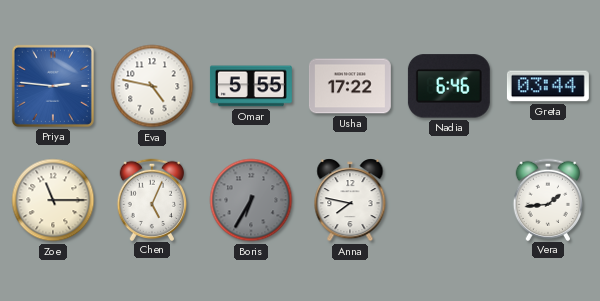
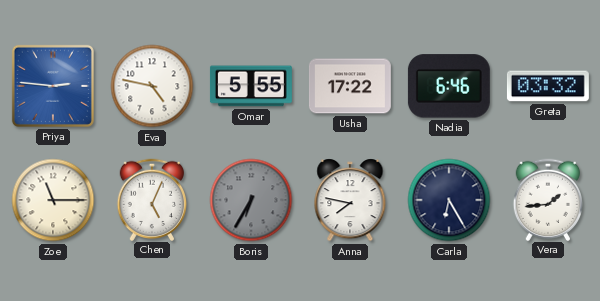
Greta: 03:44 -> 03:32 (548, 86)
Carla: none -> 6:25 (449, 200)
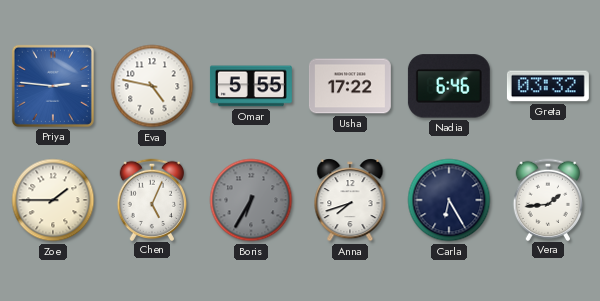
Zoe: 11:15 -> 1:45 (53, 200)
Anna: 7:47 -> 7:42 (350, 200)
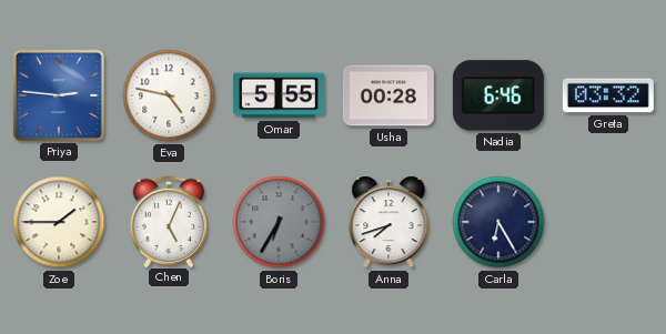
Usha: 17:22 -> 00:28 (389, 95)
Vera: 1:44 -> none (547, 199)
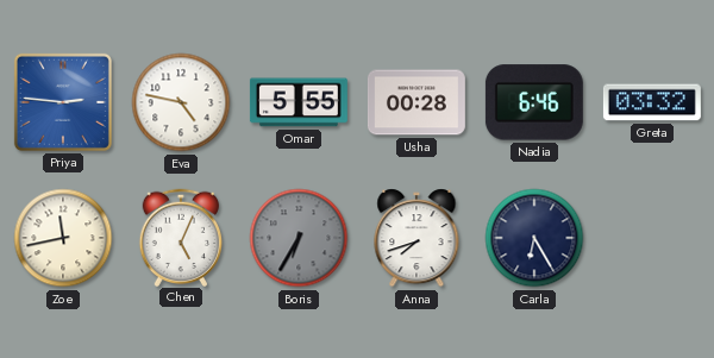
Zoe: 1:45 -> 11:43 (63, 238)
